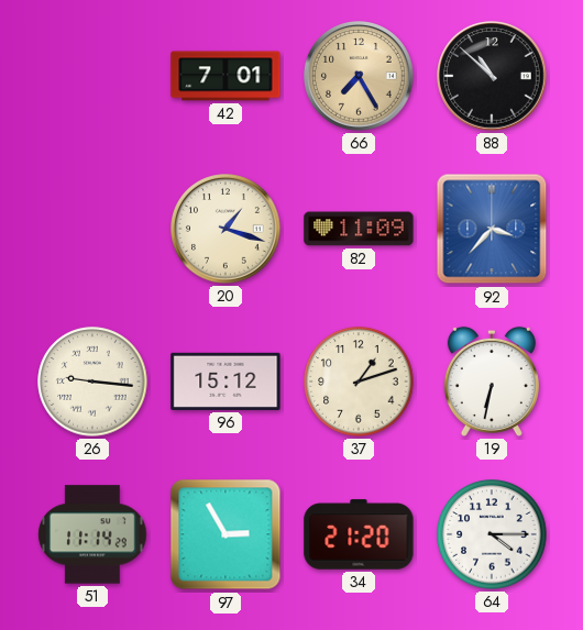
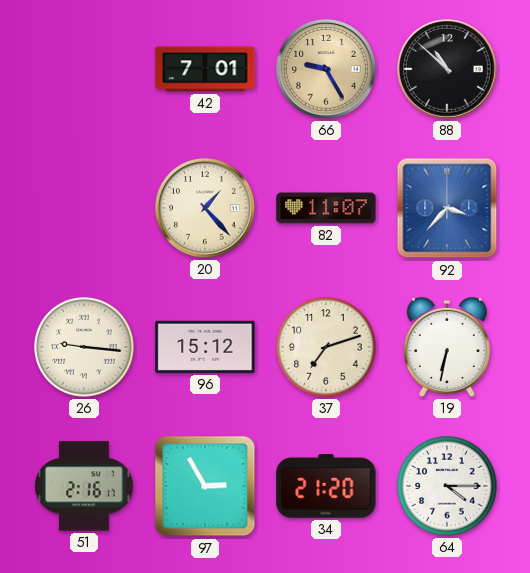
66: 7:25 -> 9:25 (327, 70)
20: 1:18 -> 1:23 (206, 209)
82: 11:09 -> 11:07 (326, 208)
37: 1:12 -> 7:12 (326, 347)
51: 11:14 -> 2:16 (84, 486)
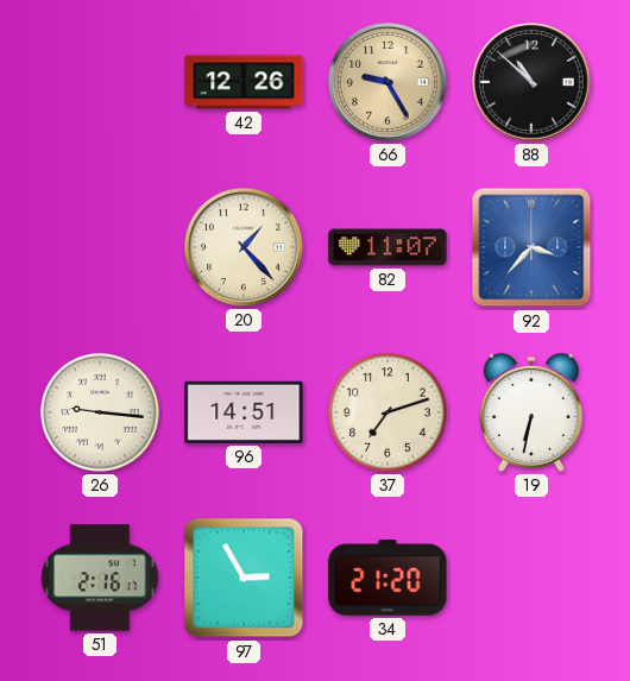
42: 7:01 -> 12:26 (244, 82)
96: 15:12 -> 14:51 (244, 412)
64: 4:15 -> none (447, 486)
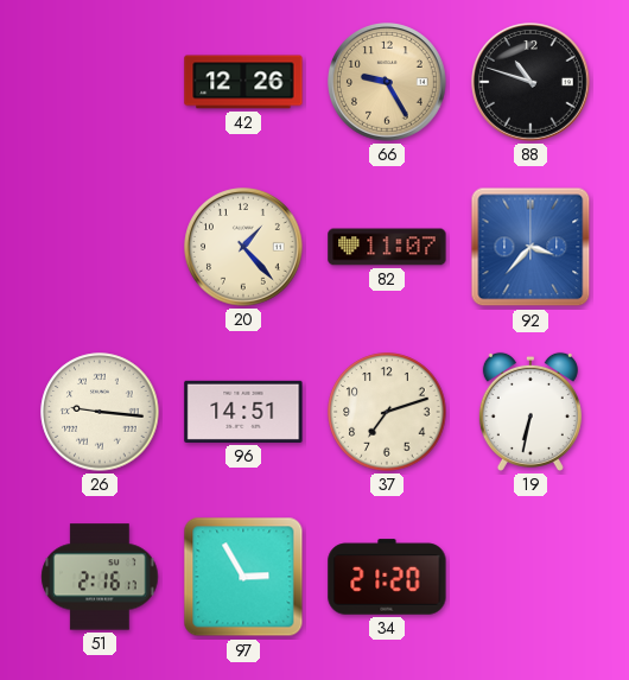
88: 10:52 -> 10:48 (532, 83)
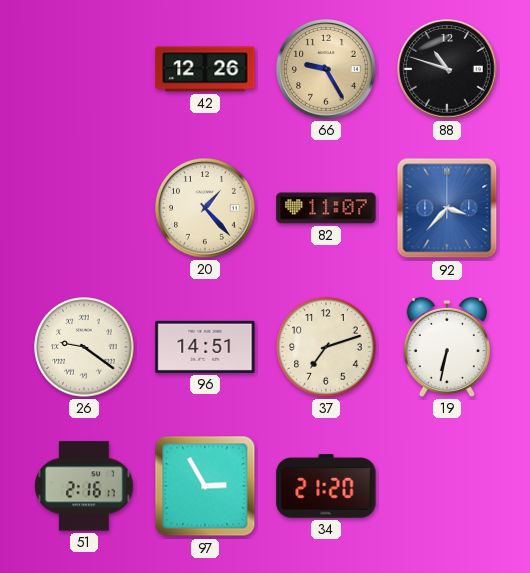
26: 9:16 -> 9:21 (84, 347)
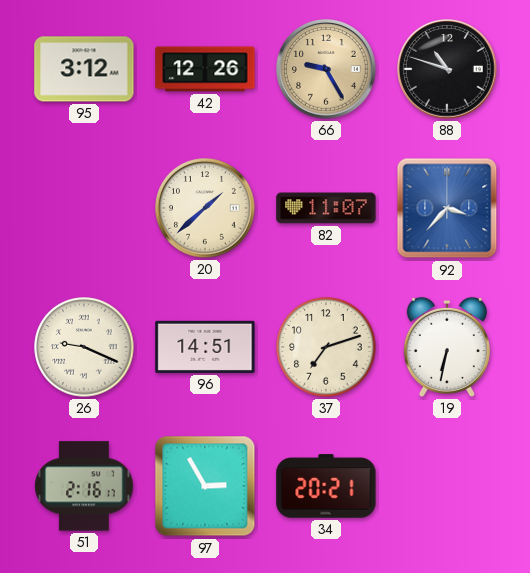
95: none -> 3:12 (84, 69)
20: 1:23 -> 1:38 (206, 209)
26: 9:21 -> 9:19 (84, 347)
34: 21:20 -> 20:21 (326, 486)
